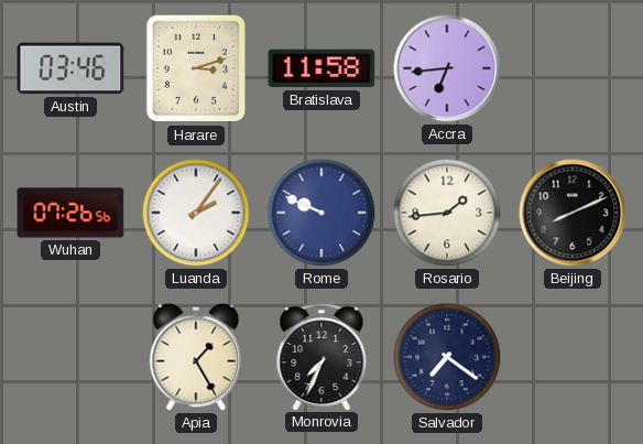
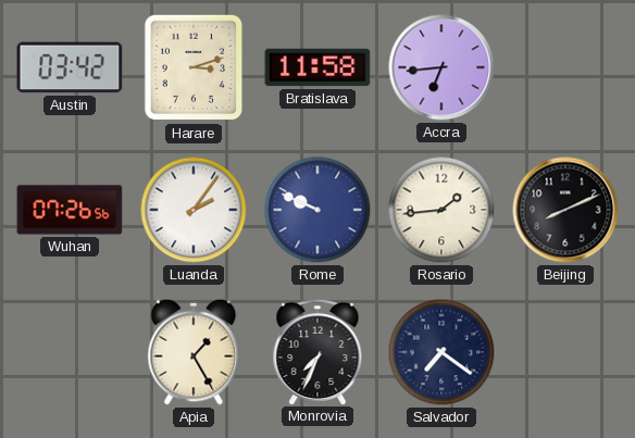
Austin: 03:46 -> 03:42 (70, 67)
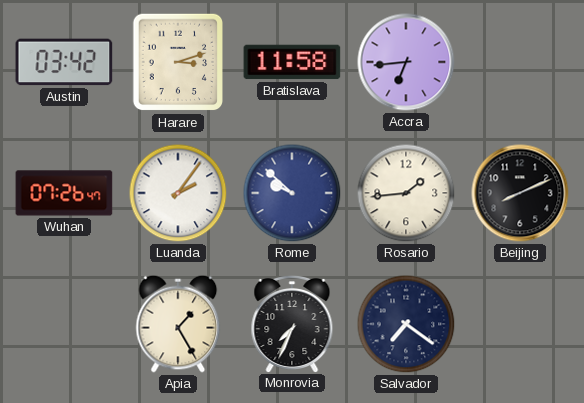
Wuhan: 07:26:56 -> 07:26:47 (64, 193)
Rome: 9:49 -> 9:52 (292, 193)
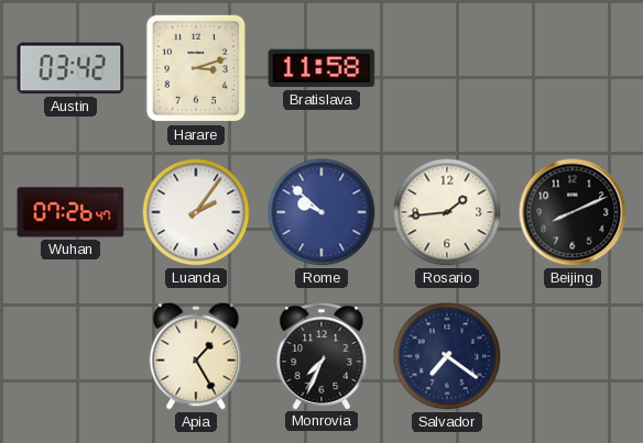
Accra: 6:44 -> none (406, 62)
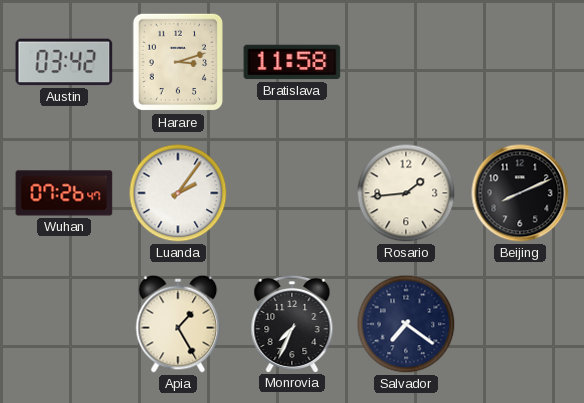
Rome: 9:52 -> none (321, 212)
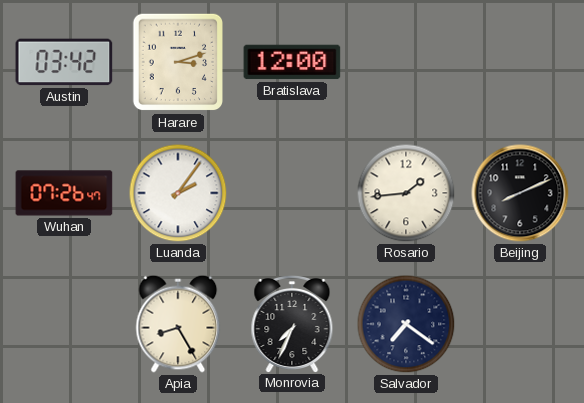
Bratislava: 11:58 -> 12:00 (292, 62)
Apia: 1:25 -> 8:25 (178, 324)
